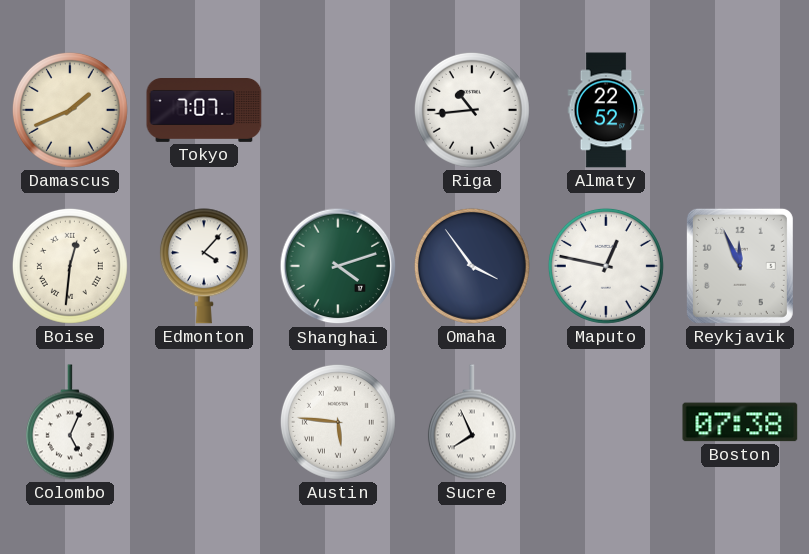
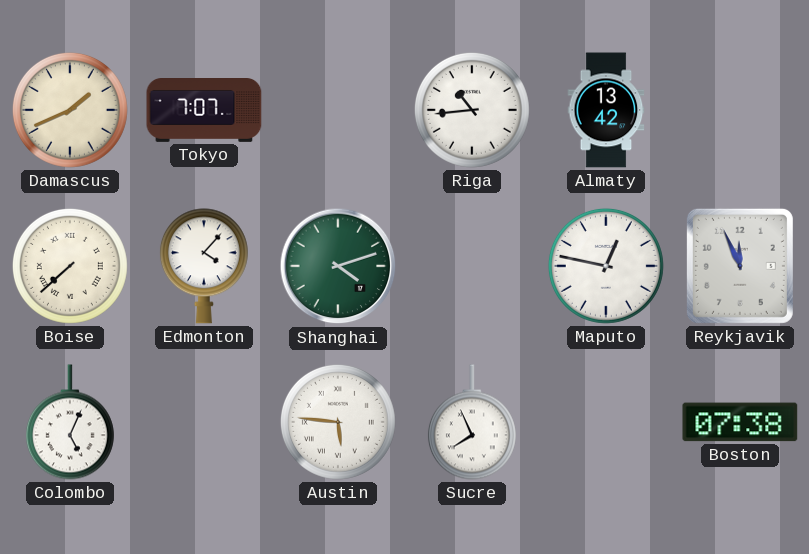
Almaty: 22:52 -> 13:42 (606, 110)
Boise: 12:31 -> 7:38 (70, 266)
Omaha: 3:54 -> none (472, 266)
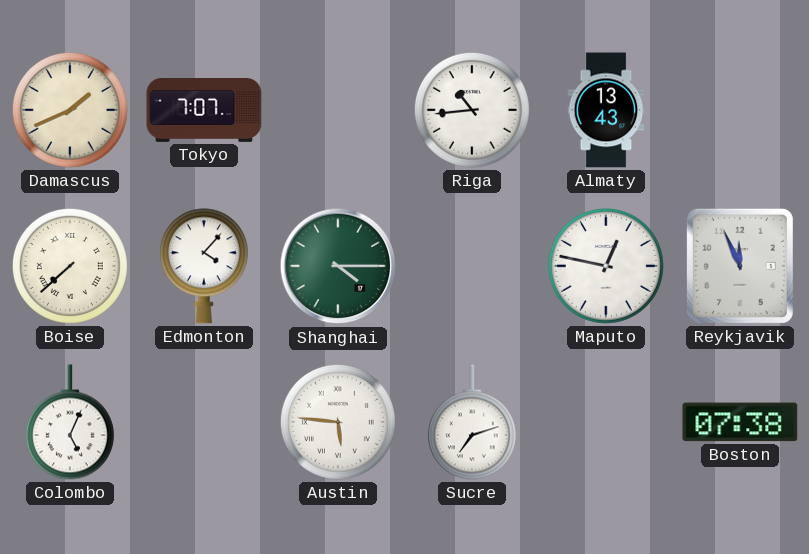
Almaty: 13:42 -> 13:43 (606, 110)
Shanghai: 4:12 -> 4:15 (338, 266)
Sucre: 7:56 -> 7:12 (472, 422)
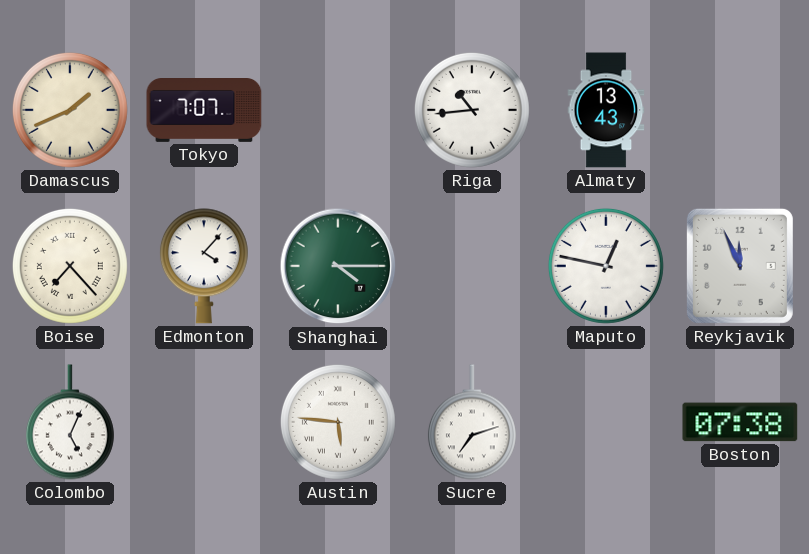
Boise: 7:38 -> 7:23 (70, 266)
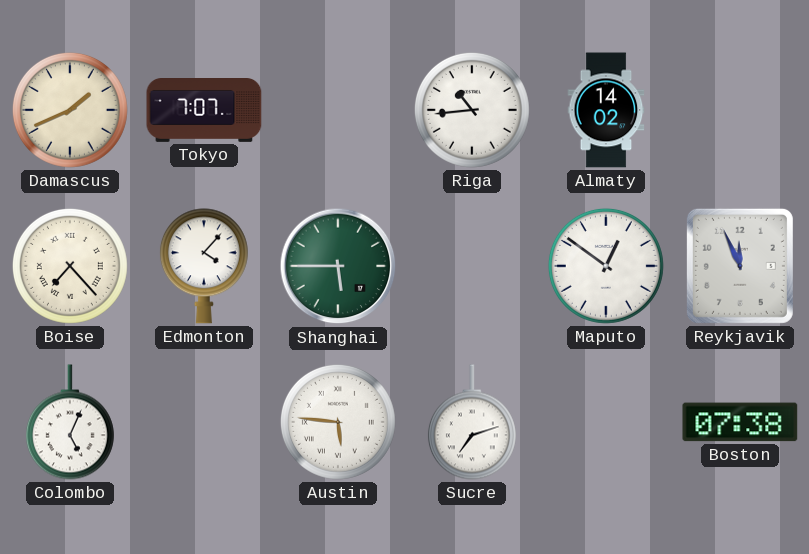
Almaty: 13:43 -> 14:02 (606, 110)
Shanghai: 4:15 -> 5:45 (338, 266)
Maputo: 12:47 -> 12:51 (606, 266)
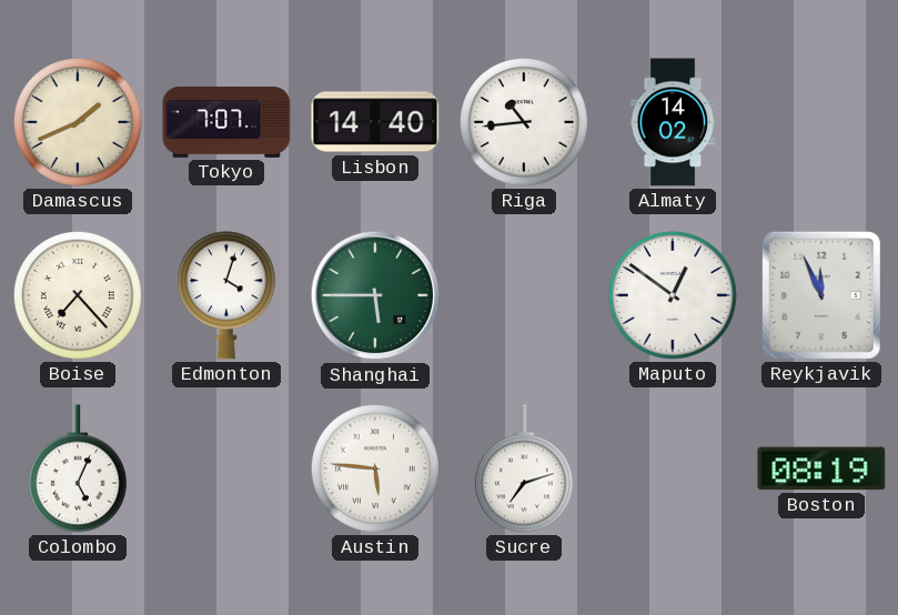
Lisbon: none -> 14:40 (375, 122)
Edmonton: 4:07 -> 4:03 (226, 295)
Boston: 07:38 -> 08:19 (821, 468)
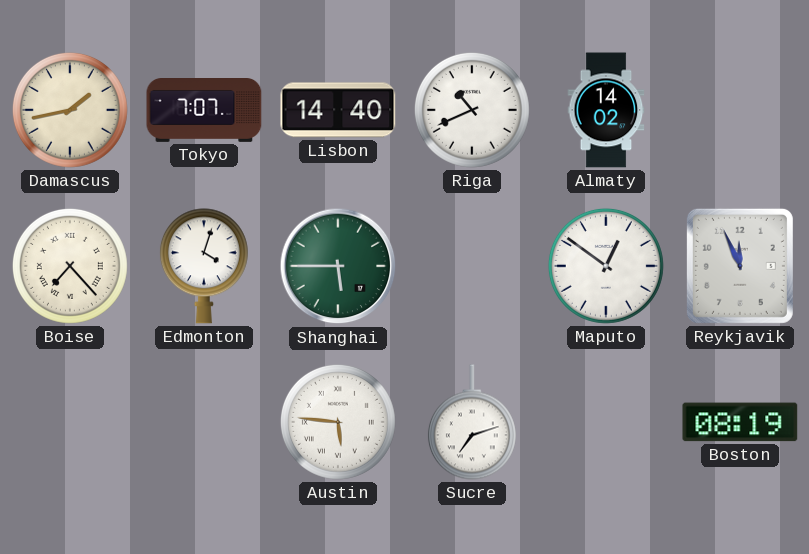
Damascus: 1:41 -> 1:43 (70, 110)
Riga: 10:44 -> 10:41 (472, 110)
Colombo: 5:04 -> none (78, 468)
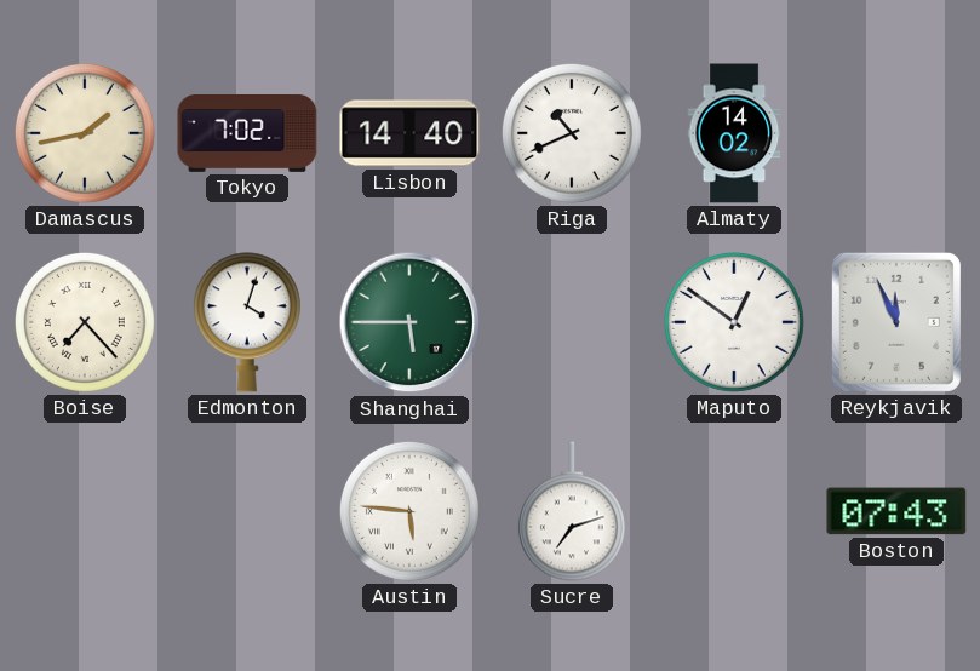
Tokyo: 7:07 -> 7:02 (247, 134)
Boston: 08:19 -> 07:43 (896, 511)
